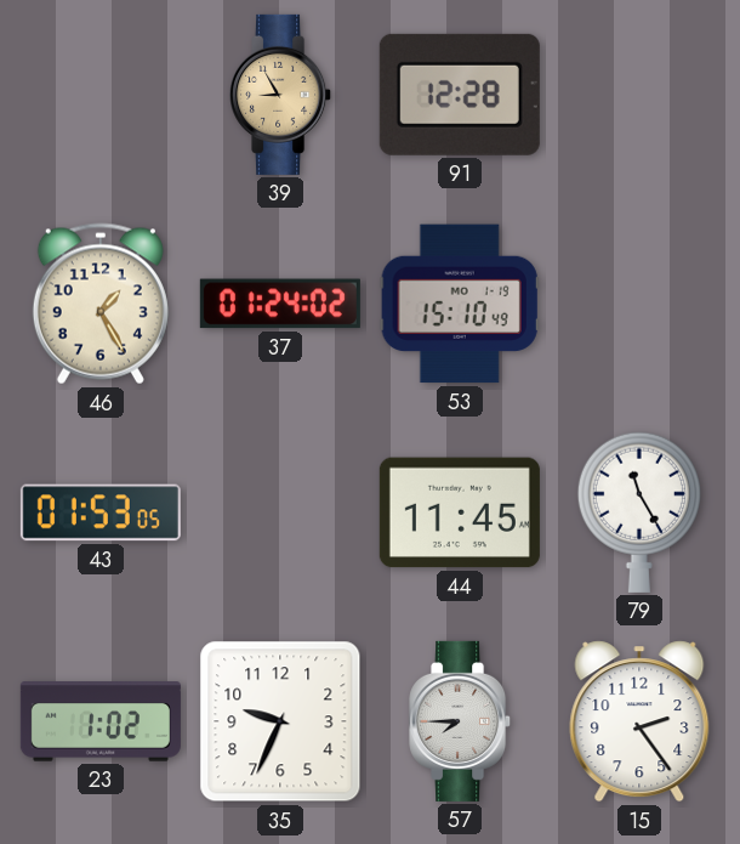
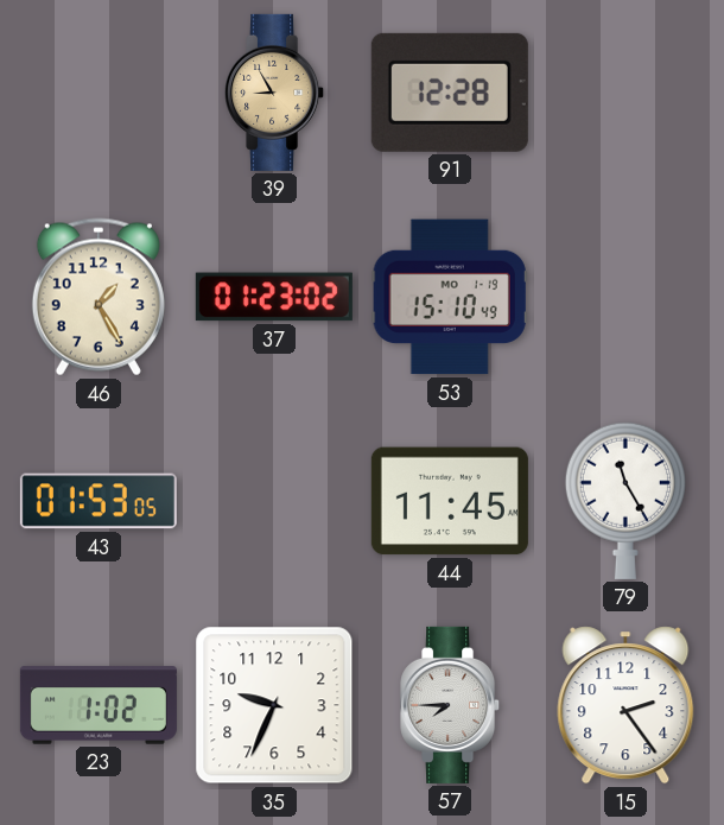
37: 01:24 -> 01:23 (274, 297)
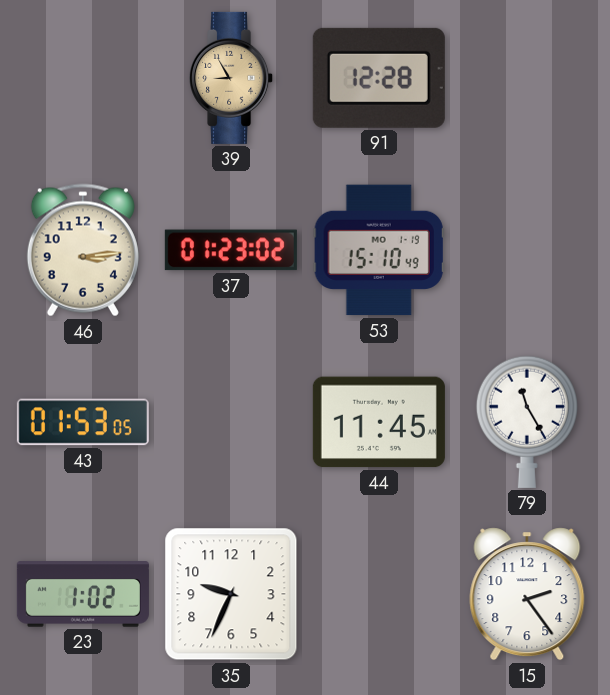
46: 1:25 -> 3:14 (83, 250)
57: 7:45 -> none (451, 705)
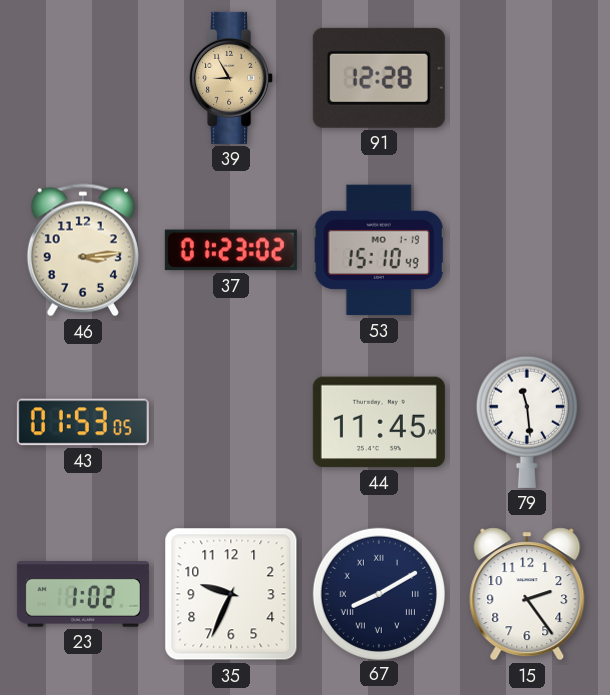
79: 11:25 -> 11:29 (527, 422)
67: none -> 8:10 (378, 593)
